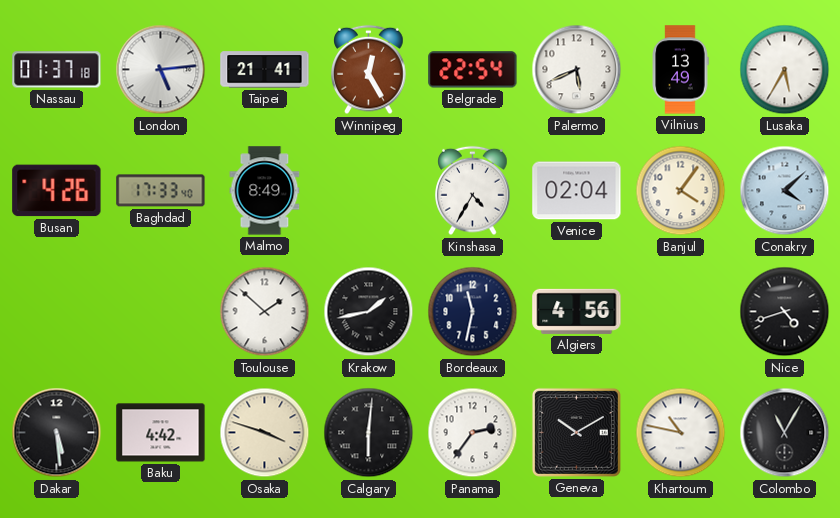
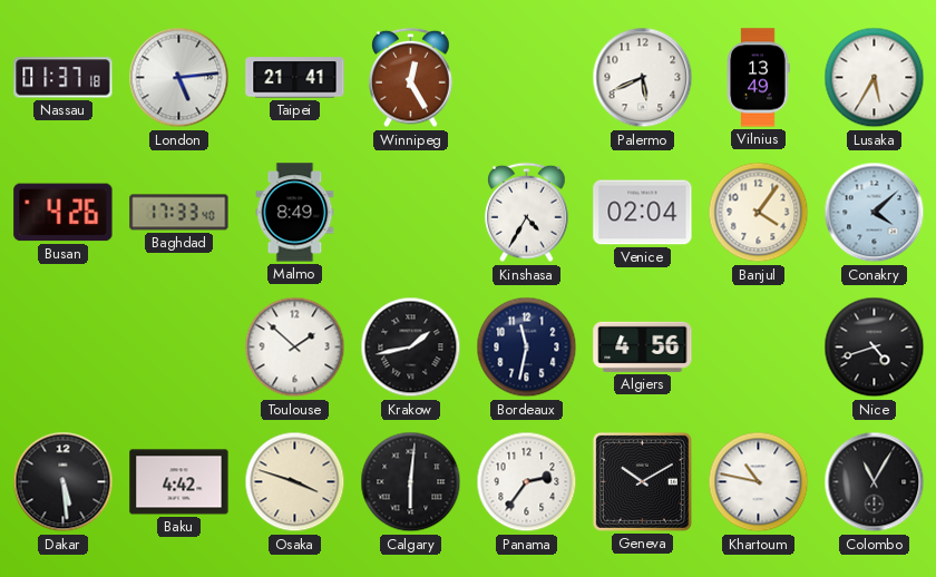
Belgrade: 22:54 -> none (473, 70)
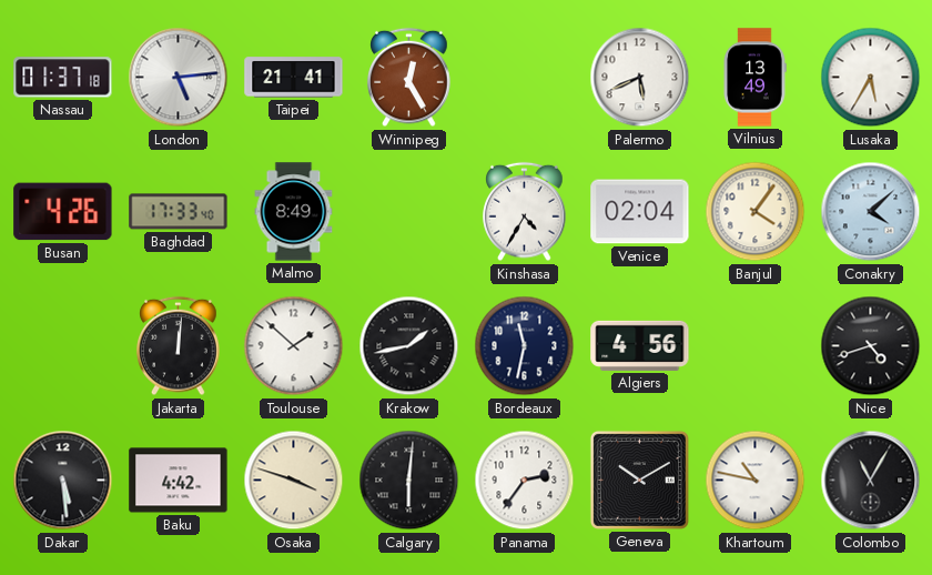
Jakarta: none -> 12:01 (179, 346)
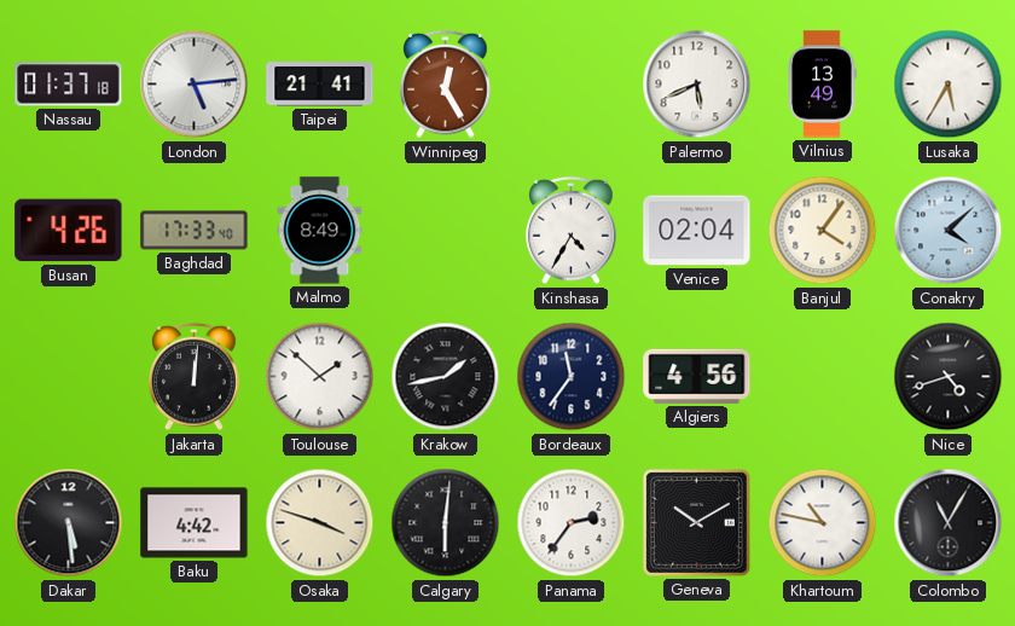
Bordeaux: 11:32 -> 11:36 (572, 377)
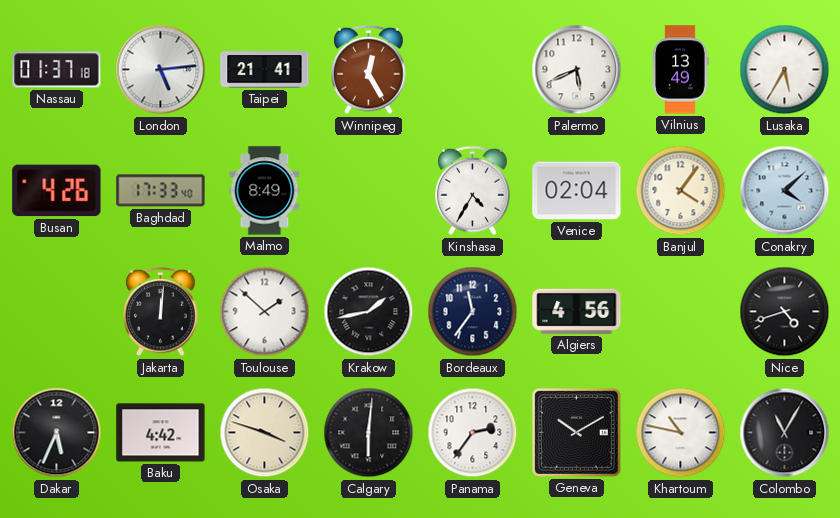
Dakar: 5:29 -> 5:34 (57, 433)
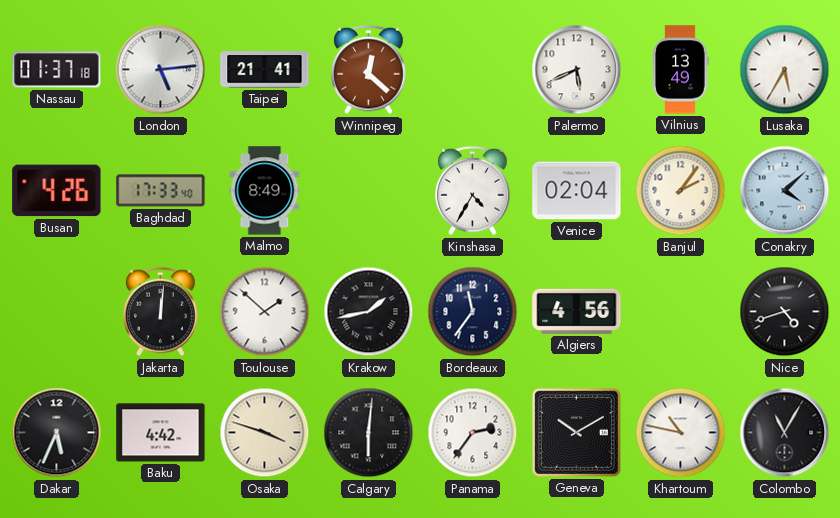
Winnipeg: 12:25 -> 12:22 (369, 70)
Banjul: 4:06 -> 2:06 (681, 191)
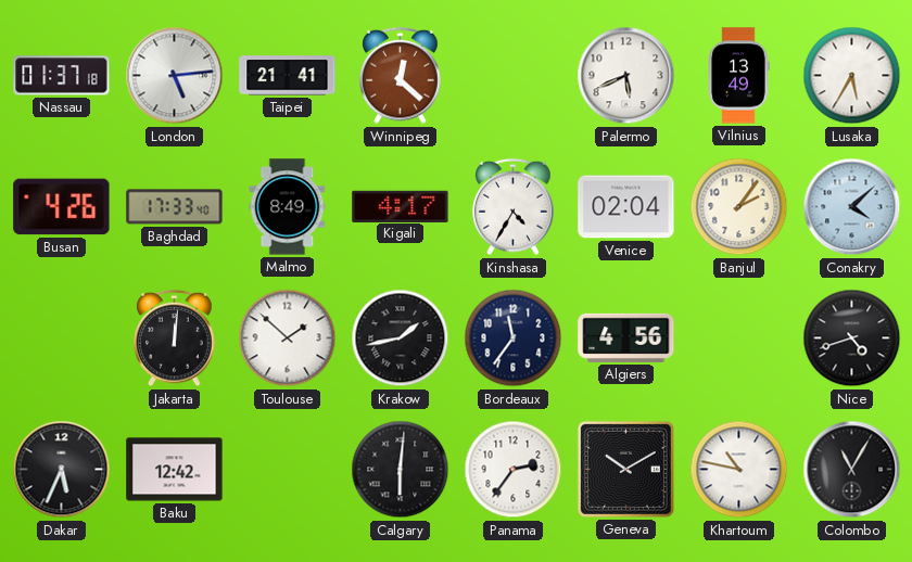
Kigali: none -> 4:17 (401, 206)
Baku: 4:42 -> 12:42 (175, 470)
Osaka: 3:48 -> none (265, 433)
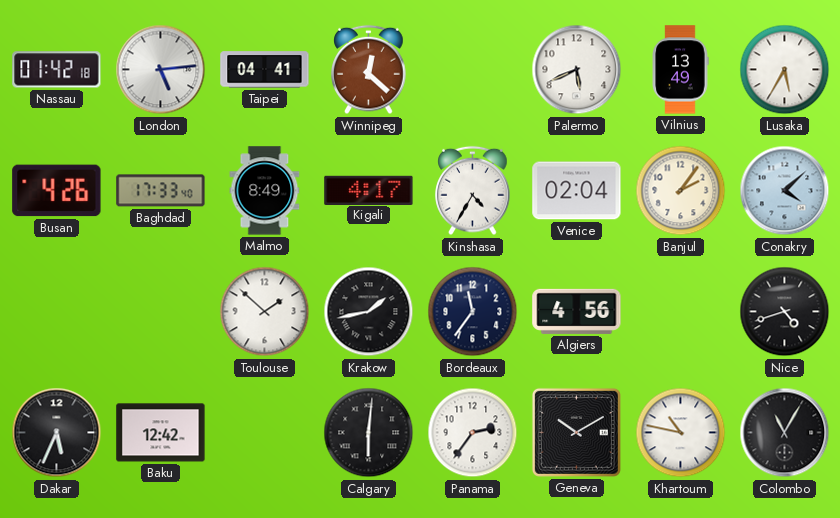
Nassau: 01:37 -> 01:42 (57, 70)
Taipei: 21:41 -> 04:41 (265, 70)
Jakarta: 12:01 -> none (175, 339)
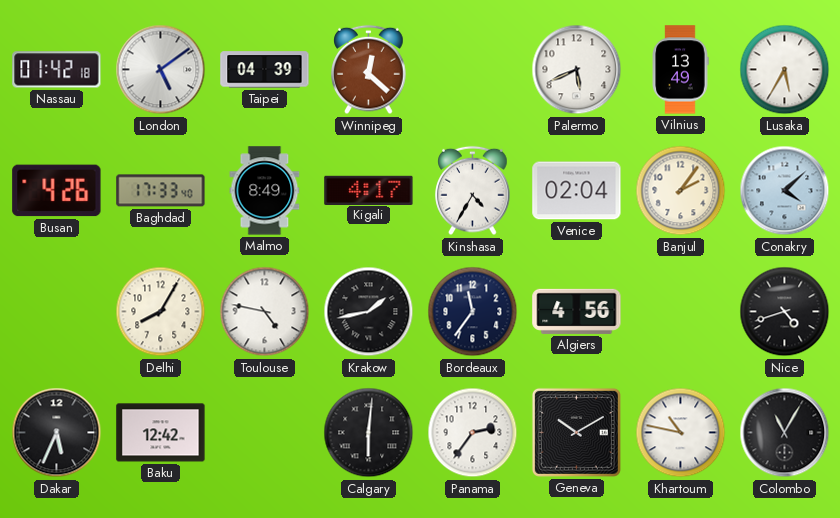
London: 5:14 -> 5:09 (161, 70)
Taipei: 04:41 -> 04:39 (265, 70)
Delhi: none -> 8:05 (161, 312)
Toulouse: 1:52 -> 4:47 (265, 312)
